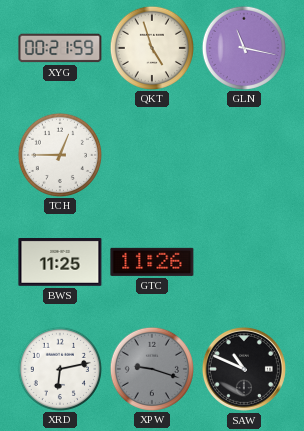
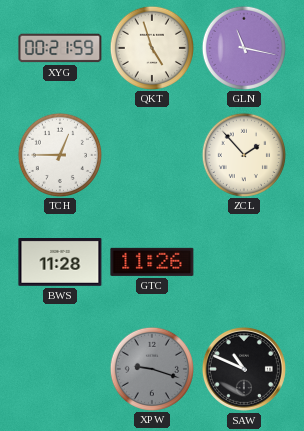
ZCL: none -> 1:53 (243, 154)
BWS: 11:25 -> 11:28 (60, 263)
XRD: 6:13 -> none (59, 368)
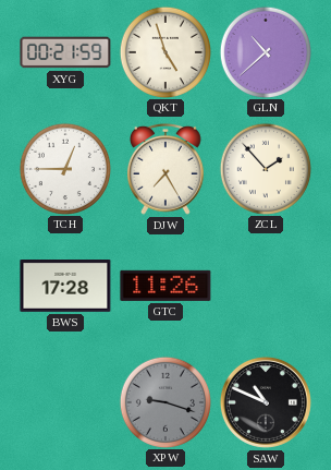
GLN: 11:17 -> 10:38 (265, 51)
DJW: none -> 7:25 (167, 169)
BWS: 11:28 -> 17:28 (65, 287)
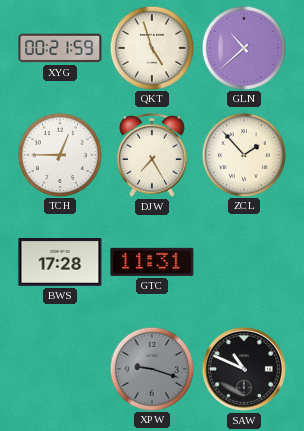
GTC: 11:26 -> 11:31 (152, 262)
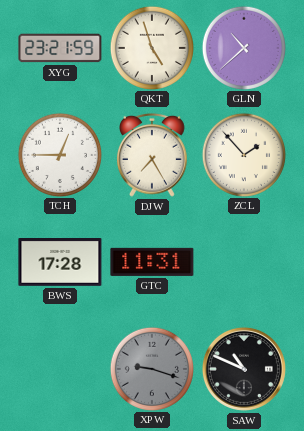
XYG: 00:21 -> 23:21 (60, 48)
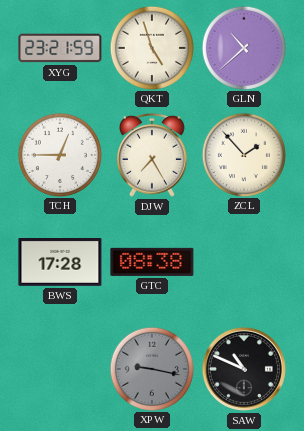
GTC: 11:31 -> 08:38 (152, 262)
XPW: 9:18 -> 9:17 (151, 368)
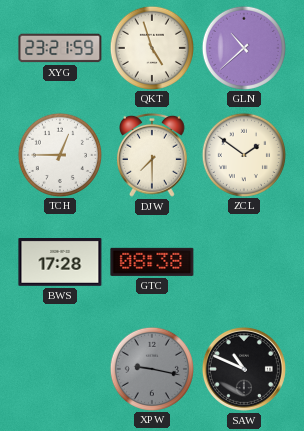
DJW: 7:25 -> 7:30 (153, 155)
ZCL: 1:53 -> 1:51 (243, 154)
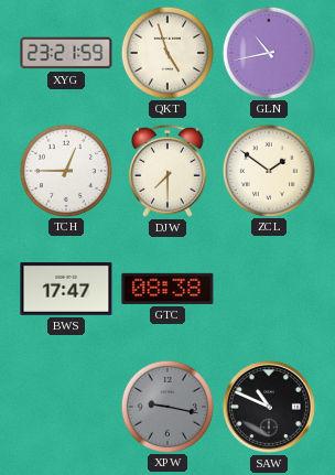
GLN: 10:38 -> 10:43 (268, 52)
BWS: 17:28 -> 17:47 (66, 290)
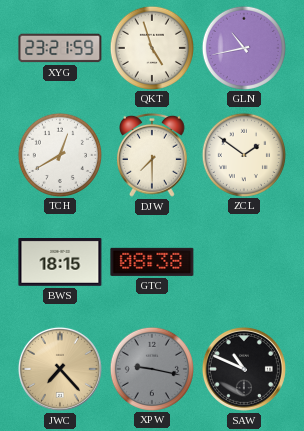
TCH: 12:45 -> 12:40 (59, 154)
BWS: 17:47 -> 18:15 (60, 263)
JWC: none -> 7:23 (60, 369)
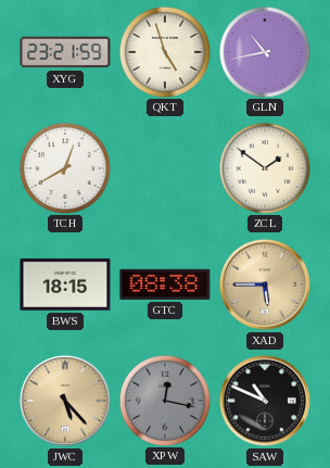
DJW: 7:30 -> none (153, 155)
XAD: none -> 5:45 (265, 284)
JWC: 7:23 -> 5:23 (65, 401)
XPW: 9:17 -> 12:17 (164, 400)
